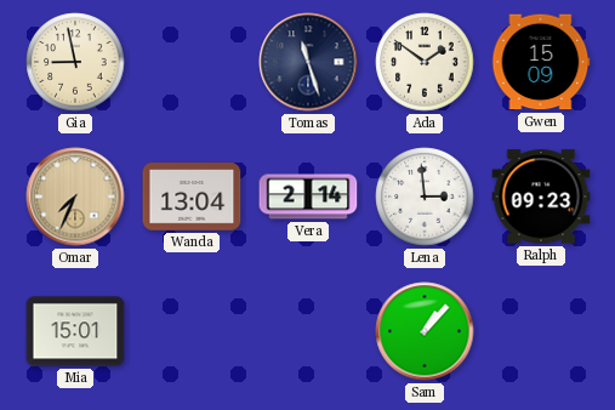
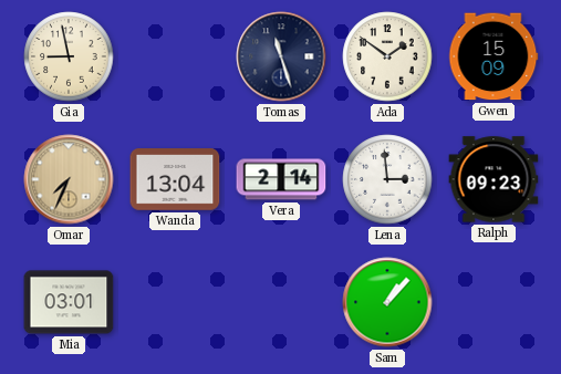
Mia: 15:01 -> 03:01 (69, 302)
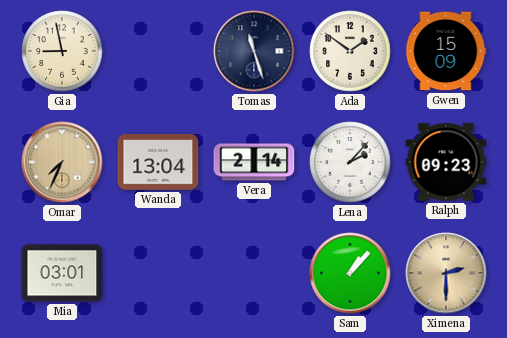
Lena: 2:59 -> 2:07 (350, 162)
Ximena: none -> 2:30 (446, 273)
